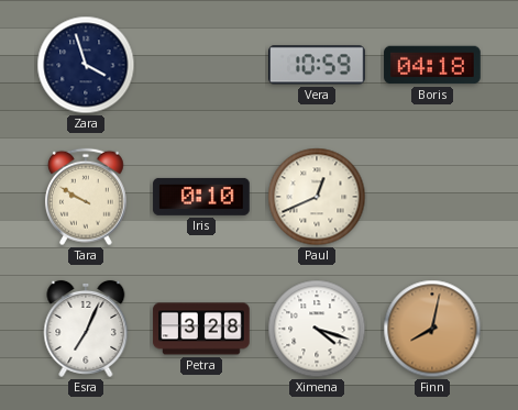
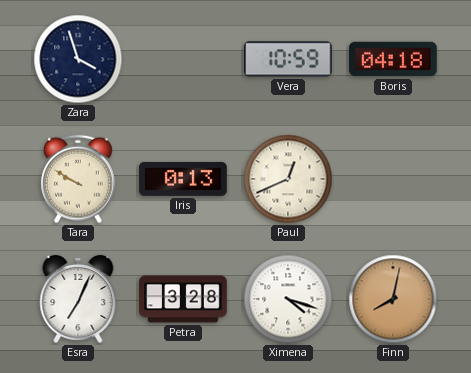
Iris: 0:10 -> 0:13 (183, 179)
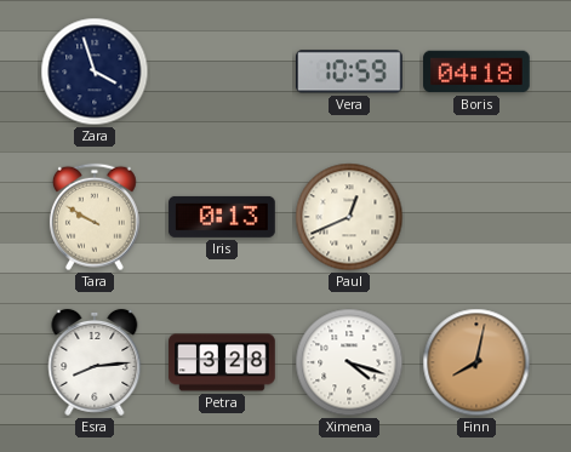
Esra: 7:04 -> 8:14 (95, 362)
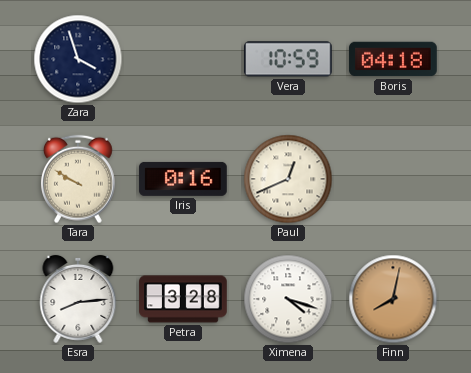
Iris: 0:13 -> 0:16 (183, 179)
